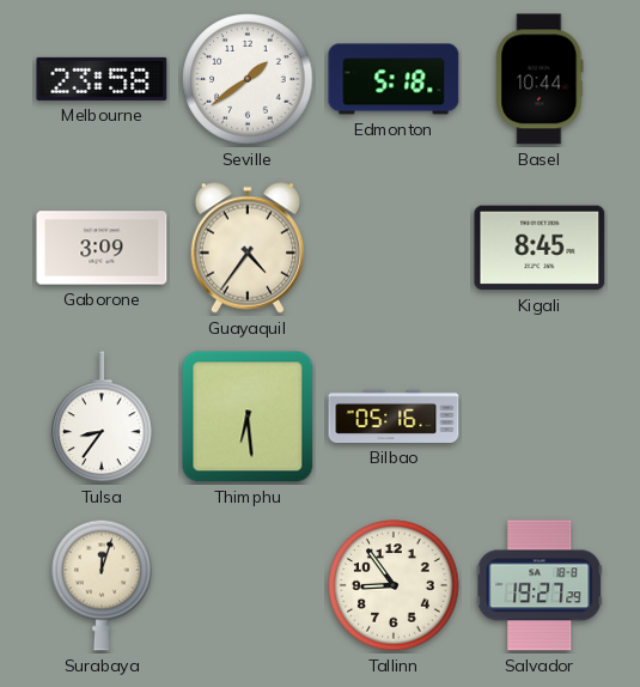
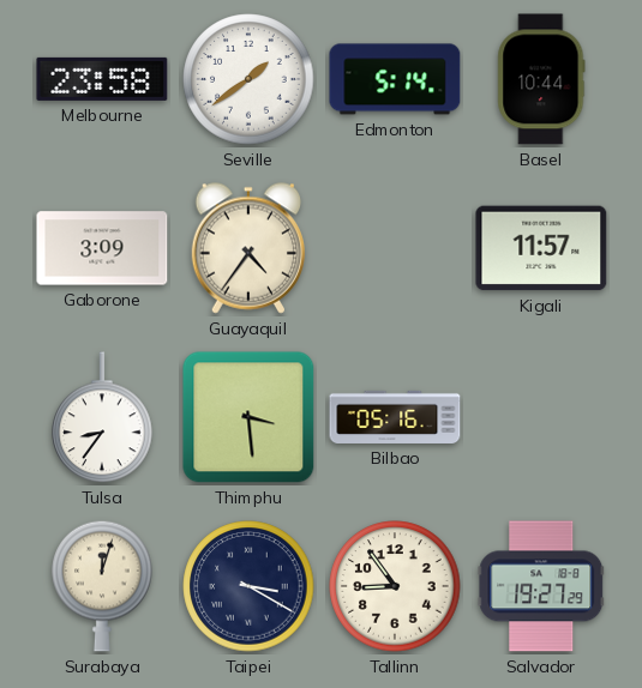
Edmonton: 5:18 -> 5:14 (395, 79)
Kigali: 8:45 -> 11:57 (541, 248)
Thimphu: 6:29 -> 3:29 (248, 417)
Taipei: none -> 3:20 (248, 586)
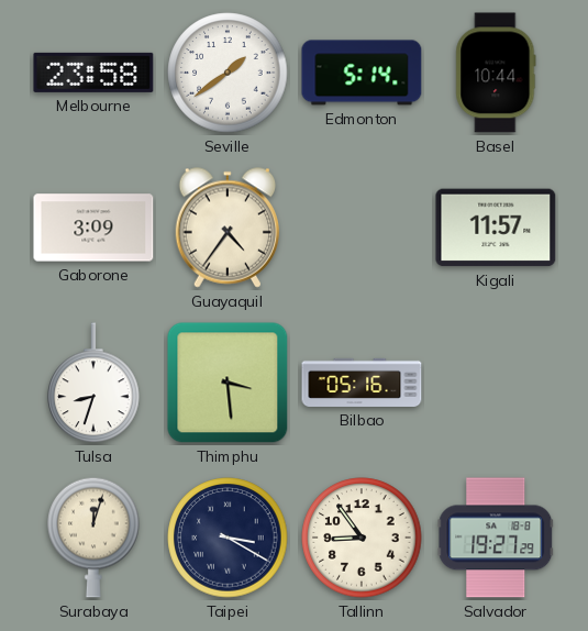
Tulsa: 8:36 -> 8:33 (93, 384)
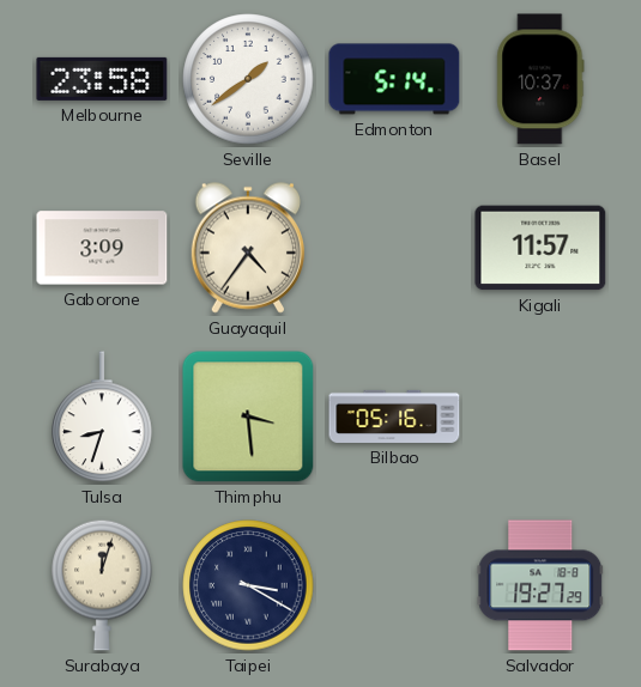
Basel: 10:44 -> 10:37 (540, 79)
Tallinn: 8:54 -> none (362, 538)
